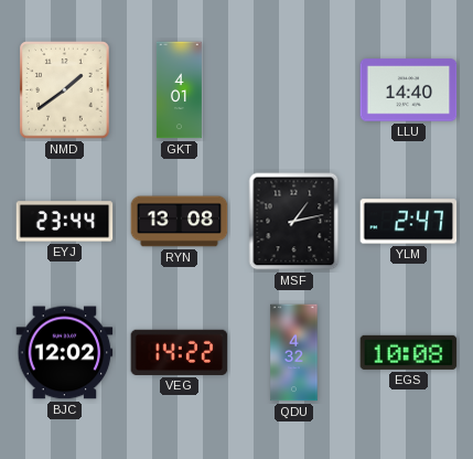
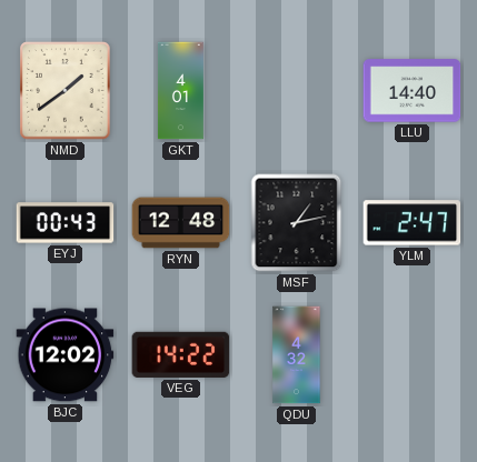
EYJ: 23:44 -> 00:43 (66, 223)
RYN: 13:08 -> 12:48 (181, 223)
EGS: 10:08 -> none (409, 352)
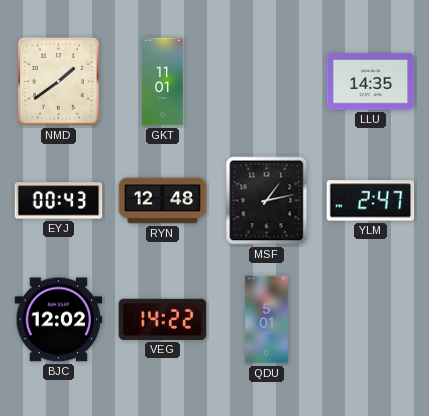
GKT: 4:01 -> 11:01 (162, 82)
LLU: 14:40 -> 14:35 (371, 82)
QDU: 4:32 -> 5:01 (267, 320)
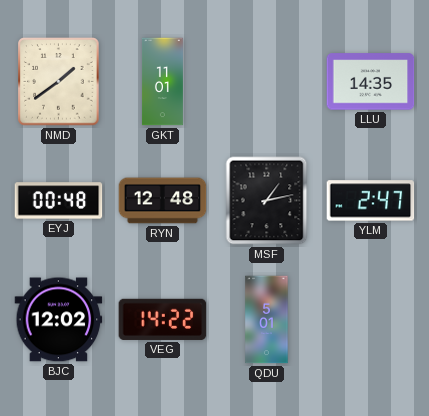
EYJ: 00:43 -> 00:48 (59, 201)
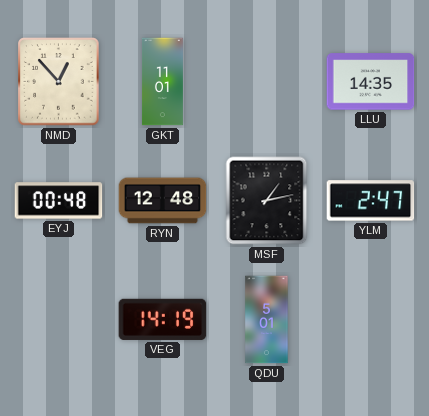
NMD: 1:39 -> 12:53 (59, 82)
BJC: 12:02 -> none (59, 320)
VEG: 14:22 -> 14:19 (163, 319)
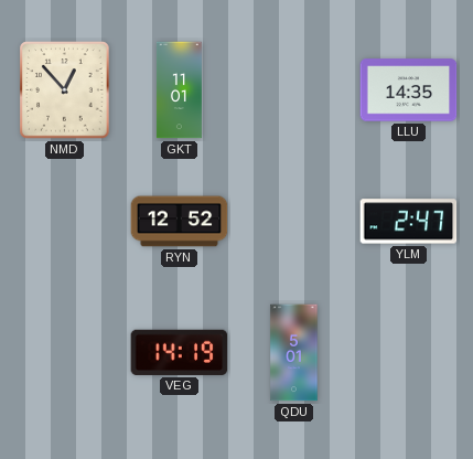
EYJ: 00:48 -> none (59, 201)
RYN: 12:48 -> 12:52 (180, 222)
MSF: 1:13 -> none (267, 201)
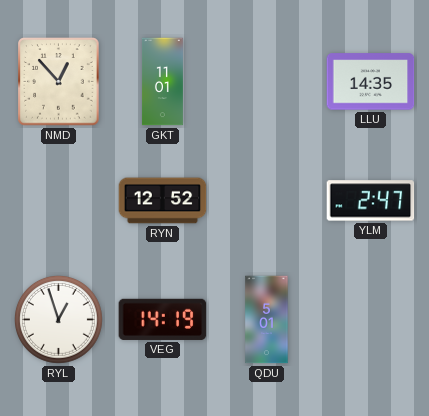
RYL: none -> 12:57 (59, 320)
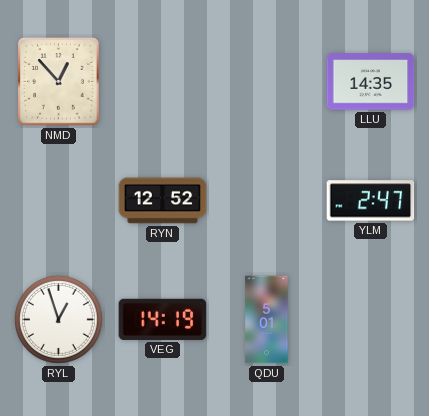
GKT: 11:01 -> none (162, 82)
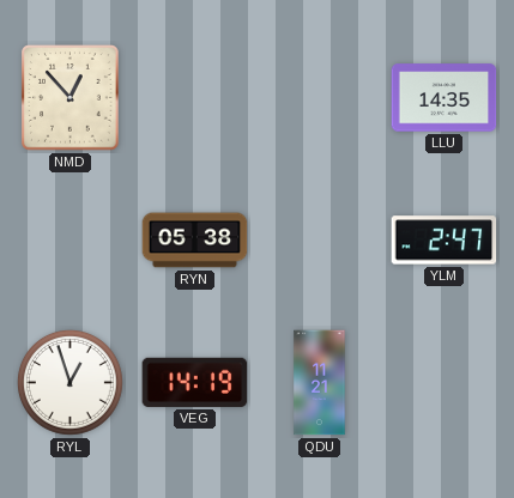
RYN: 12:52 -> 05:38 (195, 241)
QDU: 5:01 -> 11:21 (320, 383)
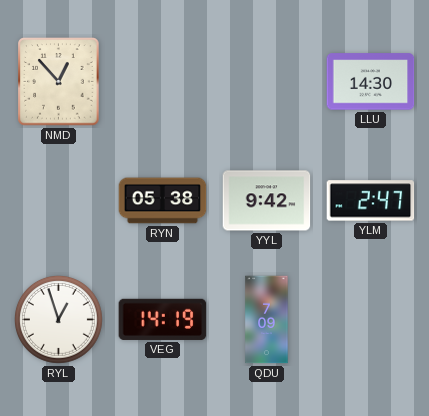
LLU: 14:35 -> 14:30 (371, 82)
YYL: none -> 9:42 (267, 201)
QDU: 11:21 -> 7:09 (267, 320)
